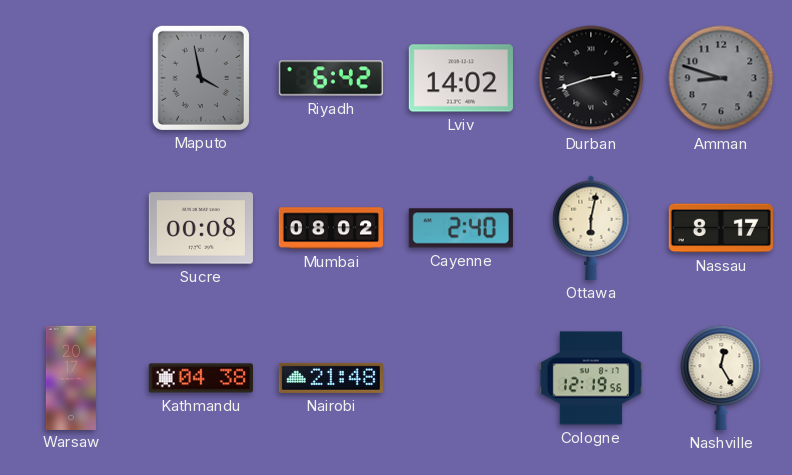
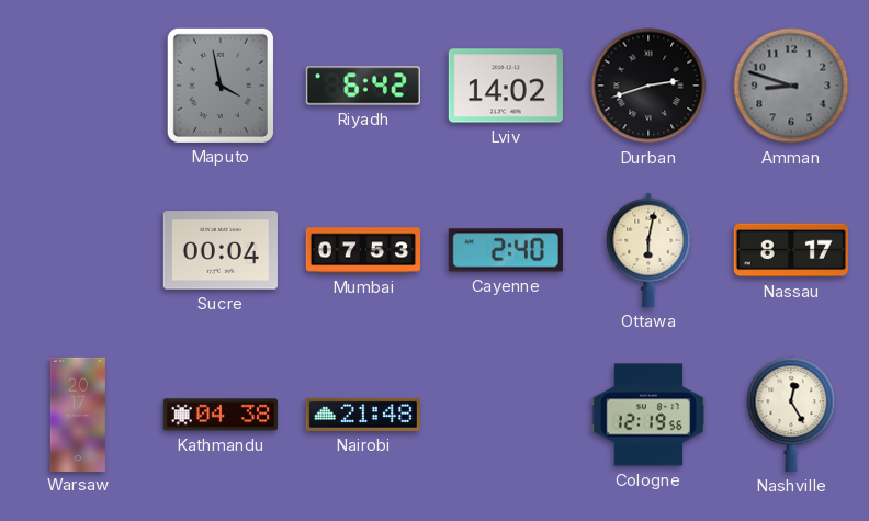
Sucre: 00:08 -> 00:04 (221, 250)
Mumbai: 08:02 -> 07:53 (362, 250)
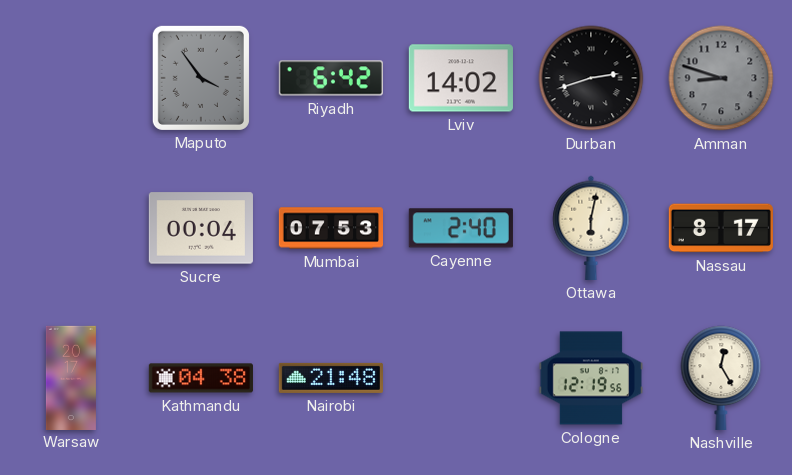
Maputo: 3:58 -> 3:54 (201, 78)
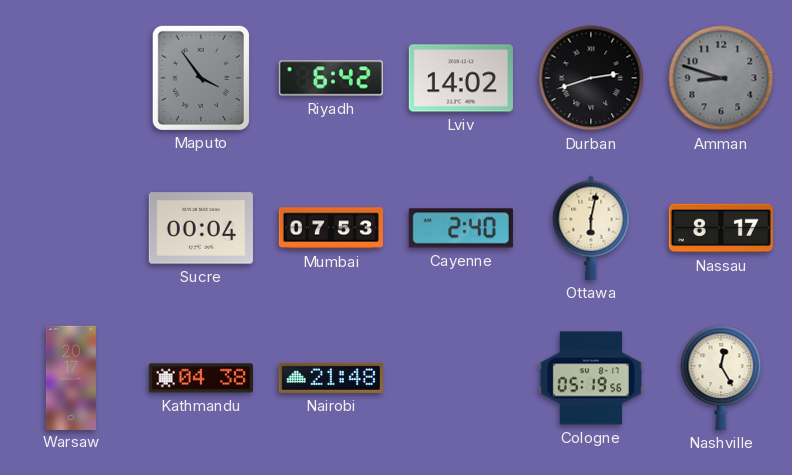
Cologne: 12:19 -> 05:19 (591, 378)
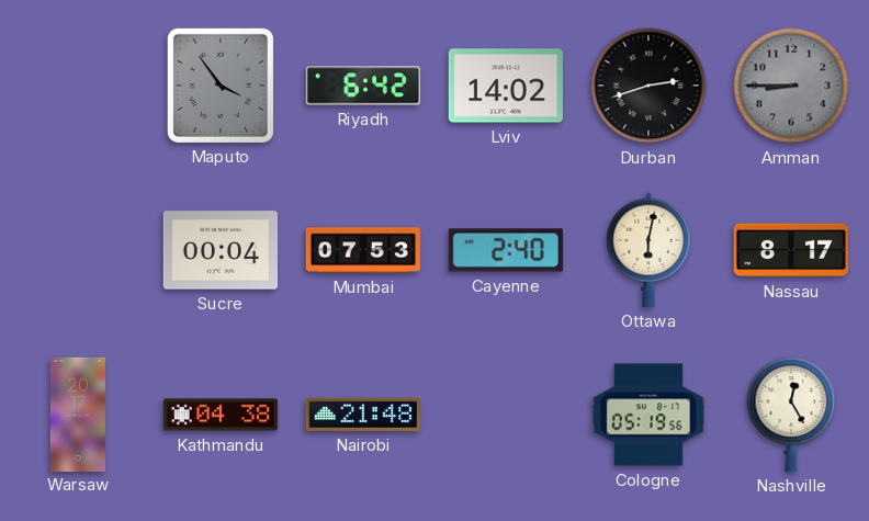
Amman: 8:48 -> 8:45 (791, 86)
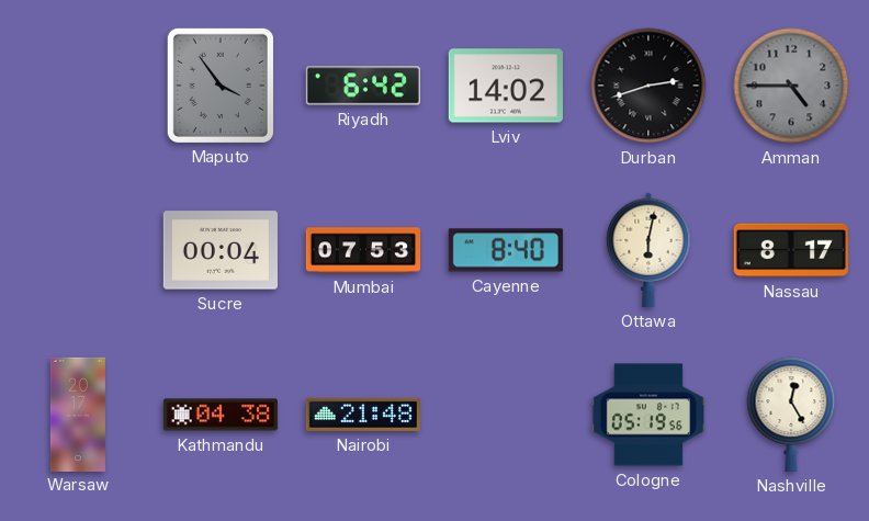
Amman: 8:45 -> 4:45 (791, 86)
Cayenne: 2:40 -> 8:40 (506, 250)
